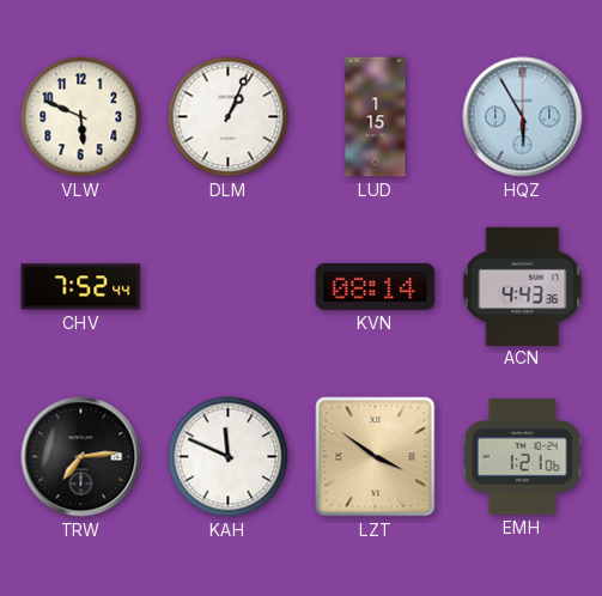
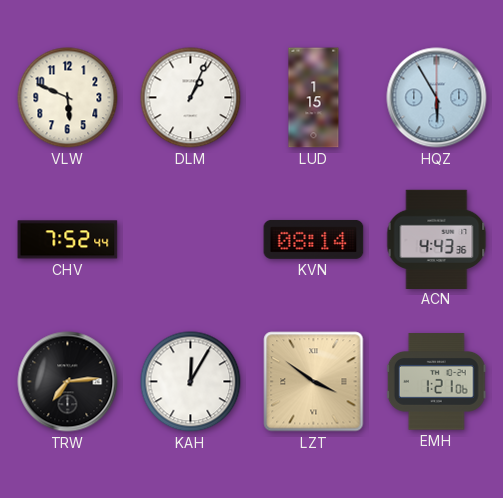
KAH: 11:49 -> 12:05 (191, 382)
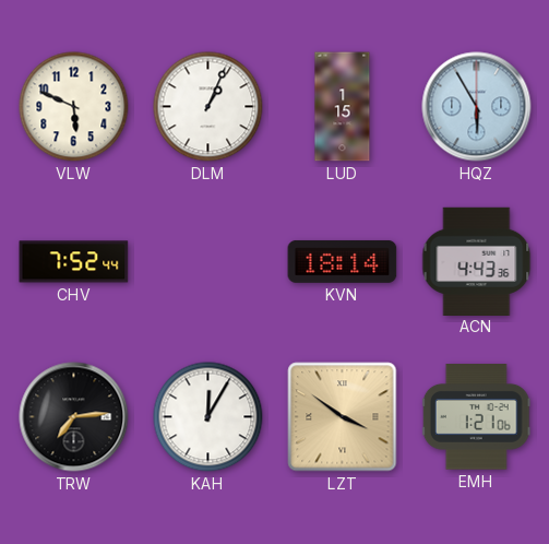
KVN: 08:14 -> 18:14 (343, 261)
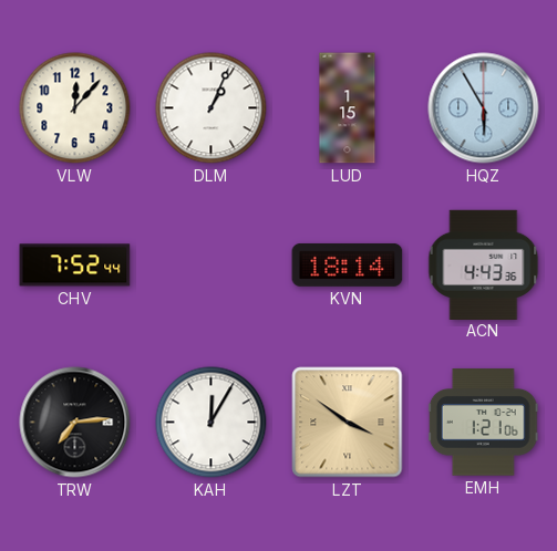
VLW: 5:49 -> 12:07 (75, 108)
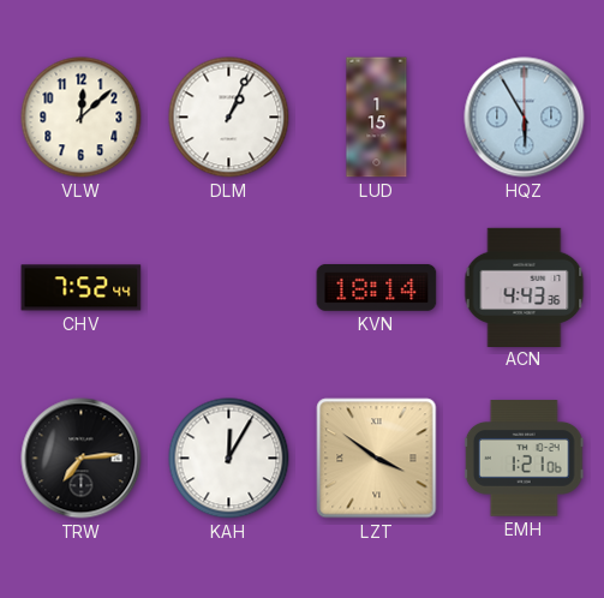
VLW: 12:07 -> 12:08 (82, 118)
